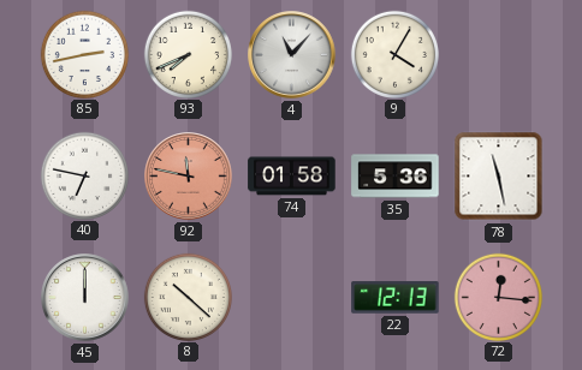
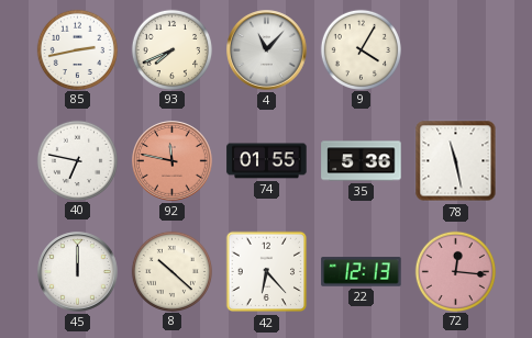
74: 01:58 -> 01:55 (267, 161)
42: none -> 6:23 (267, 272)
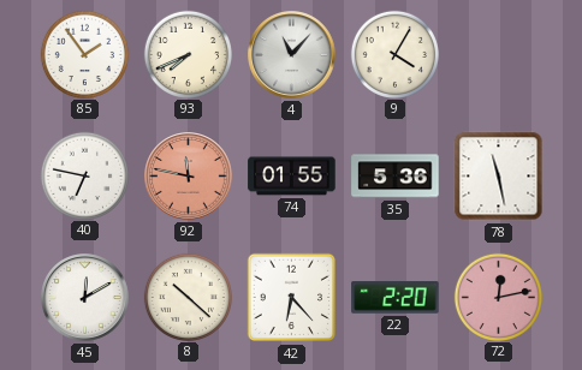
85: 2:43 -> 1:54 (84, 54)
45: 12:00 -> 12:10 (85, 298)
22: 12:13 -> 2:20 (396, 298)
72: 12:16 -> 12:13 (498, 297)
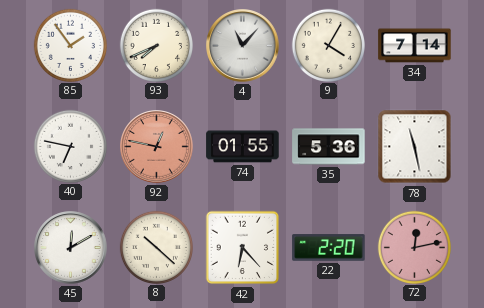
34: none -> 7:14 (415, 46)
92: 11:47 -> 12:47 (157, 147)
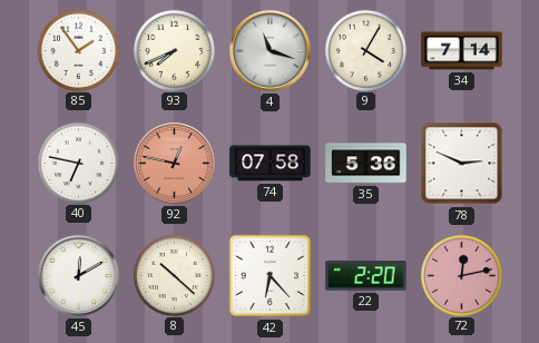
4: 11:07 -> 11:18 (271, 51)
74: 01:55 -> 07:58 (271, 164)
78: 11:28 -> 2:49 (462, 164)
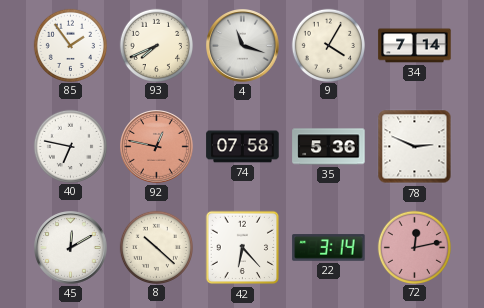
22: 2:20 -> 3:14 (329, 248)
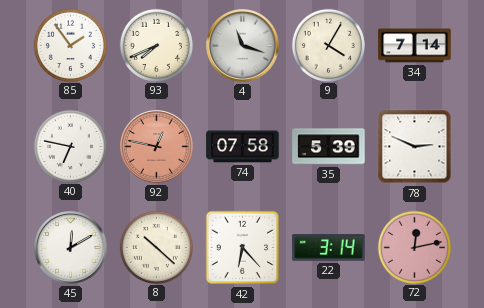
35: 5:36 -> 5:39 (329, 147)
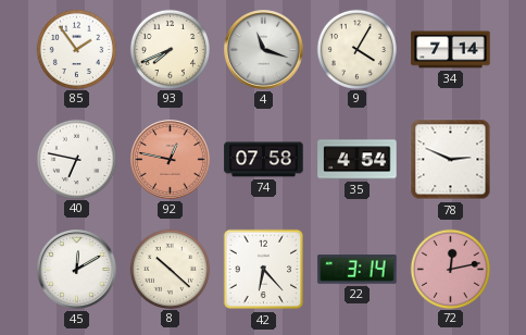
35: 5:39 -> 4:54 (358, 160)
